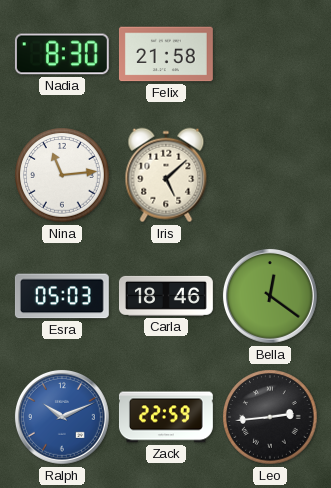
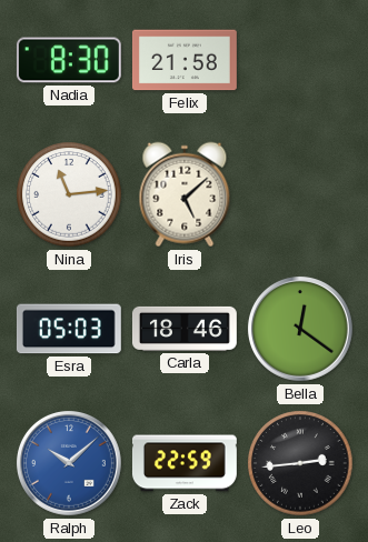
Ralph: 10:11 -> 10:08 (70, 464)
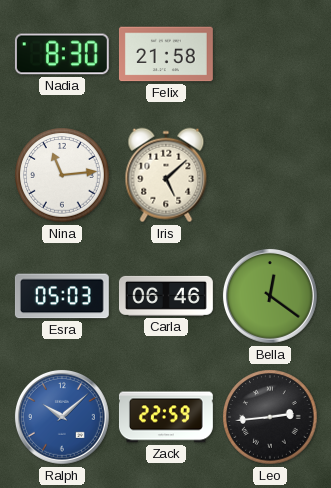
Carla: 18:46 -> 06:46 (166, 296)
